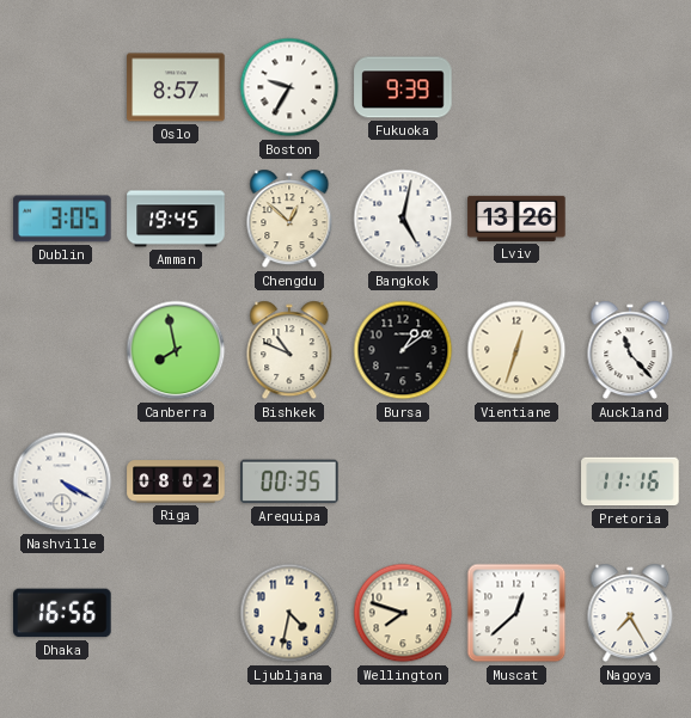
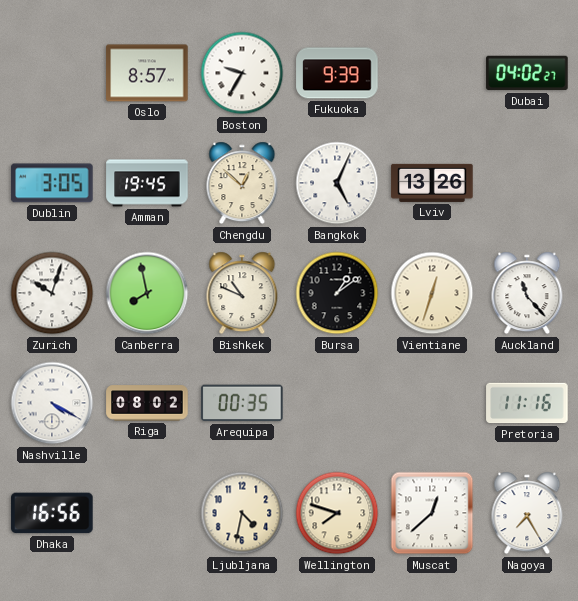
Dubai: none -> 04:02 (527, 73)
Bangkok: 5:02 -> 5:04 (337, 183)
Zurich: none -> 10:03 (52, 293)
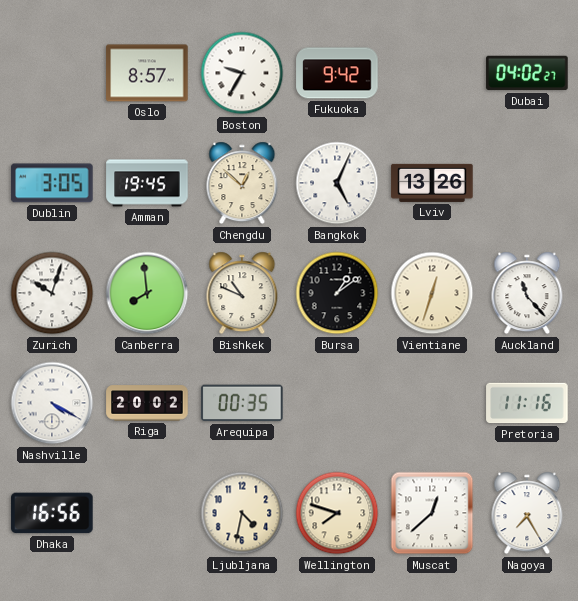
Fukuoka: 9:39 -> 9:42 (337, 73)
Canberra: 7:58 -> 7:59 (147, 293)
Riga: 08:02 -> 20:02 (147, 403)
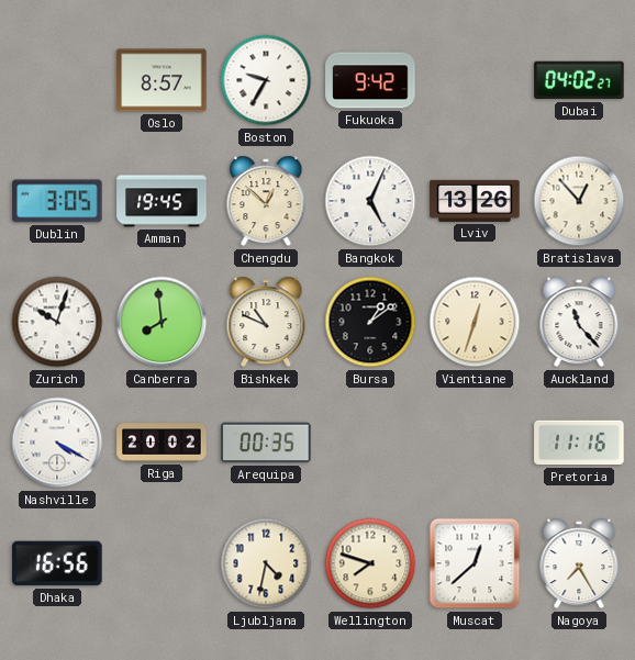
Bratislava: none -> 12:53 (579, 201)
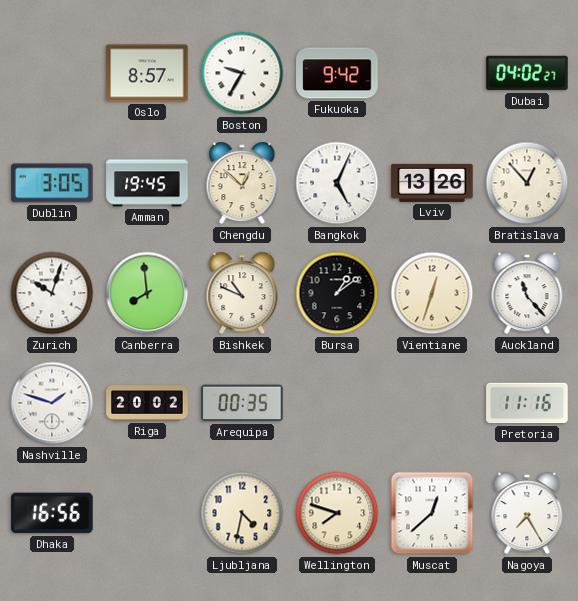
Nashville: 4:20 -> 1:48 (52, 403)
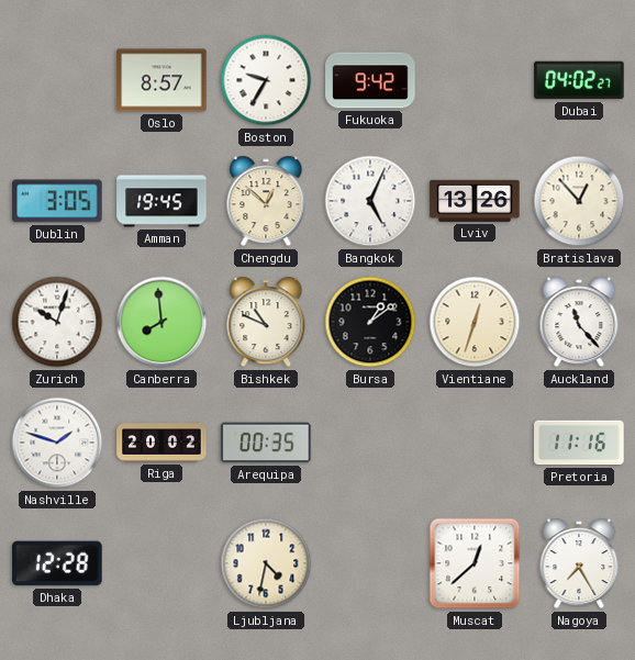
Dhaka: 16:56 -> 12:28 (57, 563)
Wellington: 7:48 -> none (337, 513)
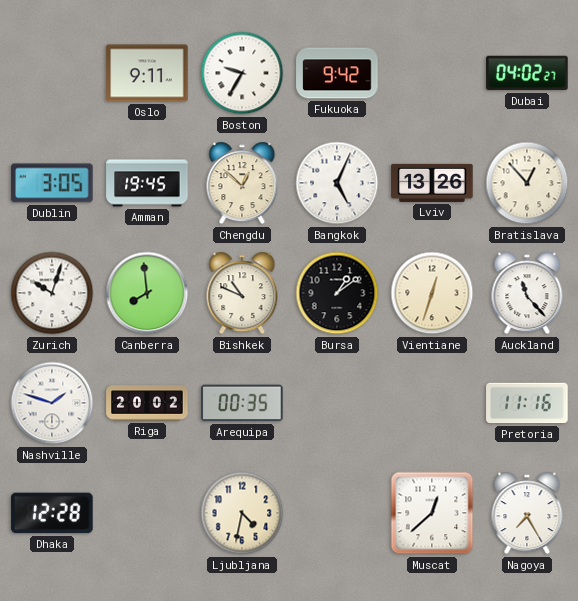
Oslo: 8:57 -> 9:11 (147, 73)
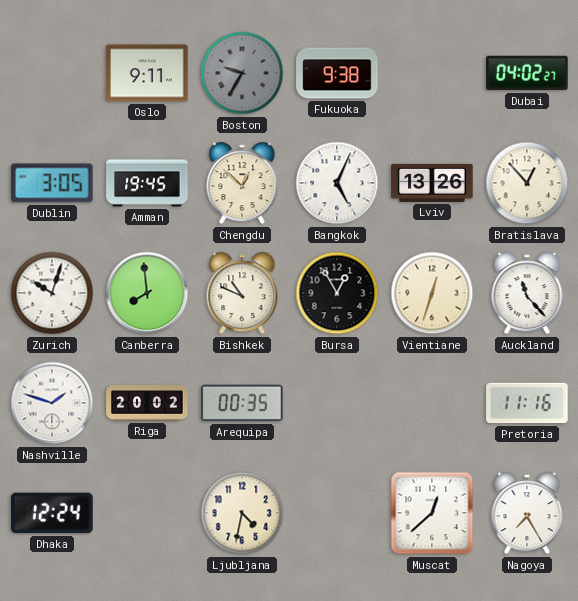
Boston dial: white -> grey (242, 73)
Fukuoka: 9:42 -> 9:38 (337, 73)
Bursa: 1:09 -> 12:55 (337, 293)
Dhaka: 12:28 -> 12:24 (52, 513)
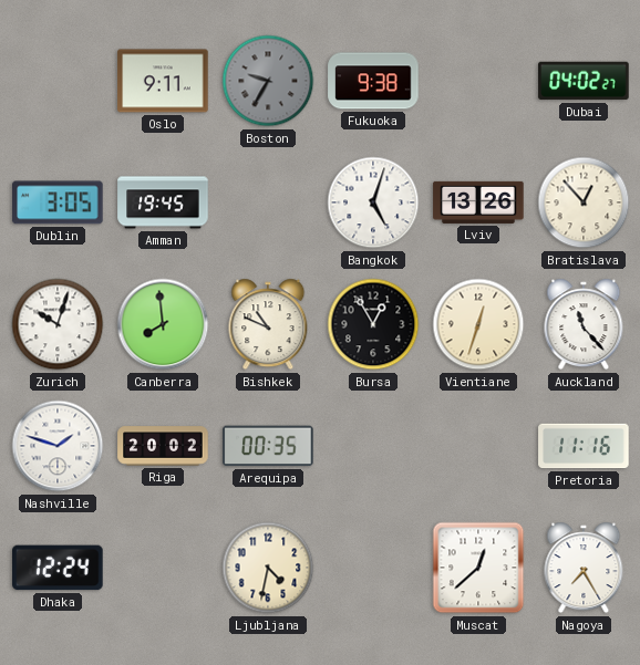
Chengdu: 12:52 -> none (242, 183)
Bangkok: 5:04 -> 5:03 (373, 202)
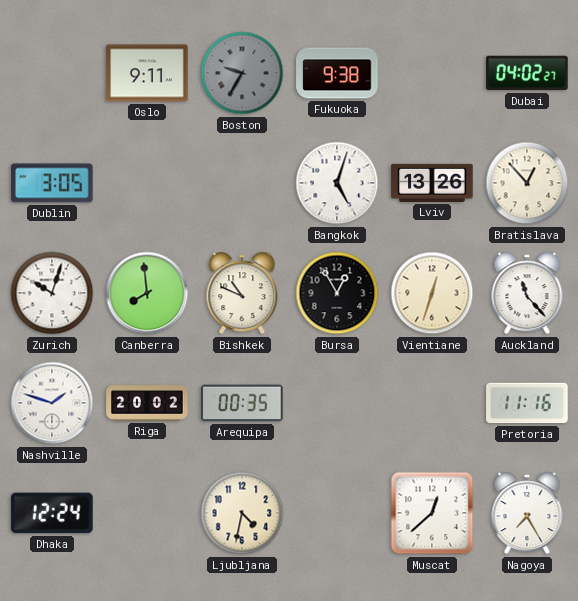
Amman: 19:45 -> none (163, 202)
